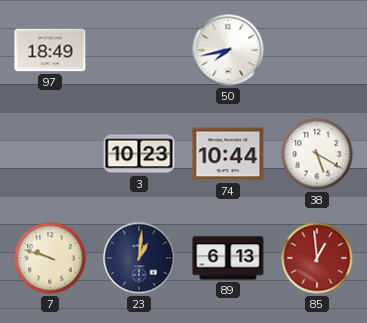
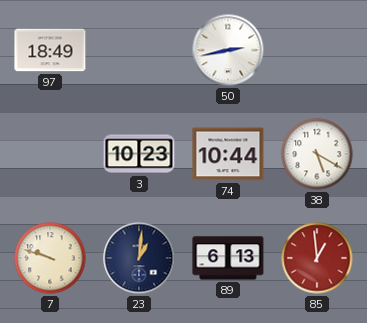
50: 7:43 -> 2:43 (228, 50)
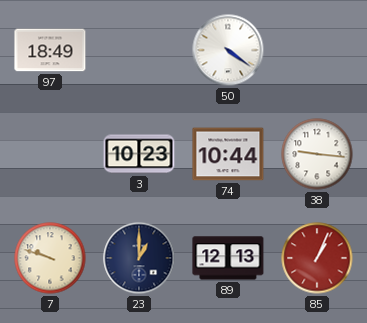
50: 2:43 -> 4:21 (228, 50)
38: 5:20 -> 9:16 (317, 154)
23: 1:01 -> 1:00 (139, 258)
89: 6:13 -> 12:13 (228, 258)
85: 12:59 -> 1:04 (317, 258)
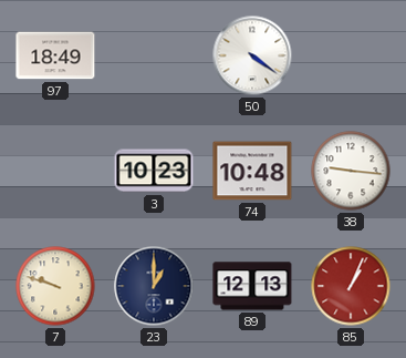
74: 10:44 -> 10:48 (252, 171)
